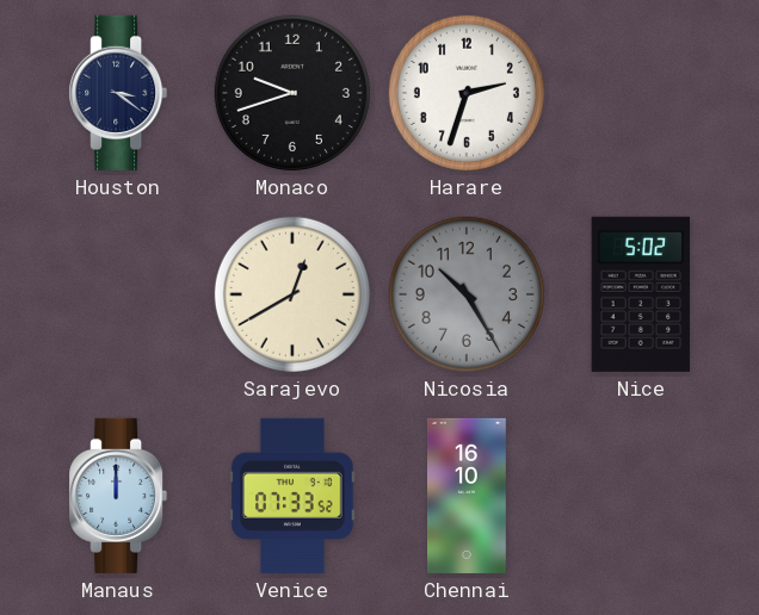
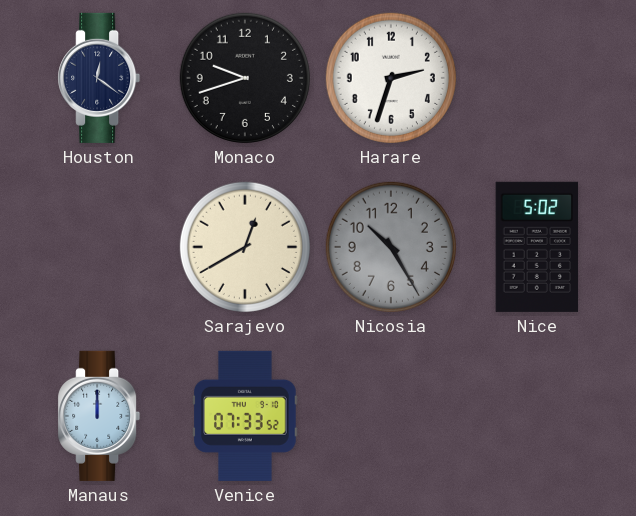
Houston: 3:21 -> 12:21 (99, 78)
Chennai: 16:10 -> none (468, 496)
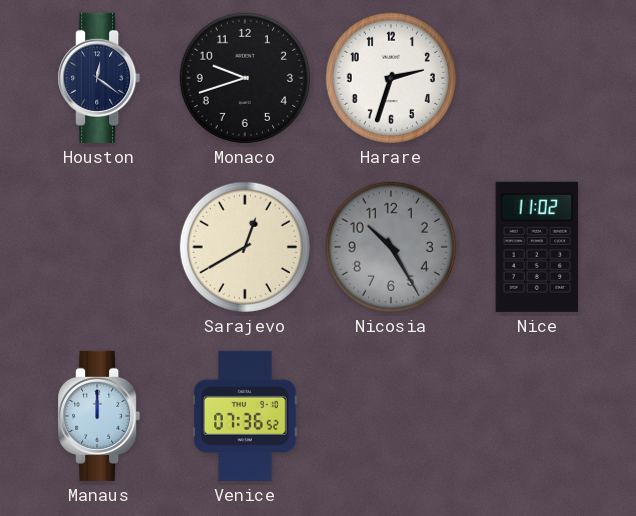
Nice: 5:02 -> 11:02 (537, 247)
Venice: 07:33 -> 07:36 (245, 416)
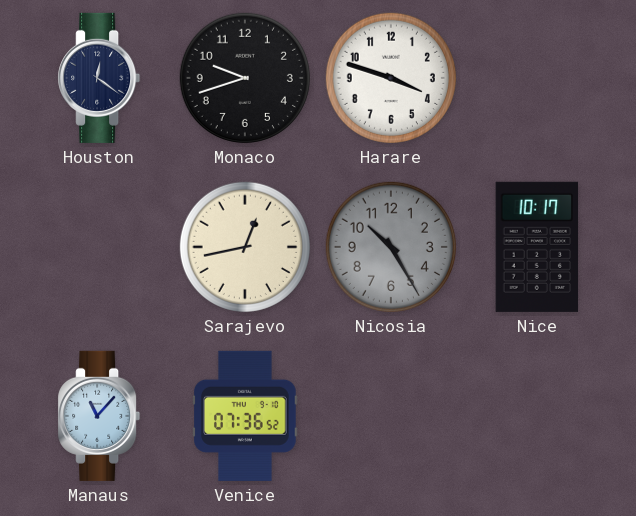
Harare: 2:33 -> 3:48 (391, 78)
Sarajevo: 12:40 -> 12:43 (245, 247)
Nice: 11:02 -> 10:17 (537, 247)
Manaus: 12:00 -> 11:07 (99, 416)
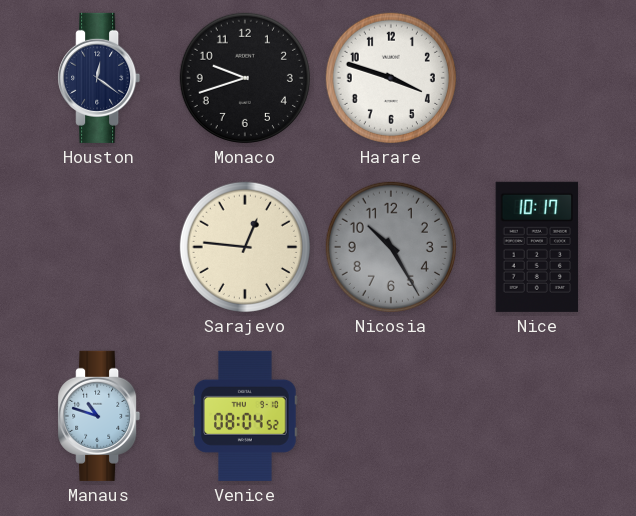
Sarajevo: 12:43 -> 12:46 (245, 247)
Manaus: 11:07 -> 10:48 (99, 416)
Venice: 07:36 -> 08:04 (245, 416)
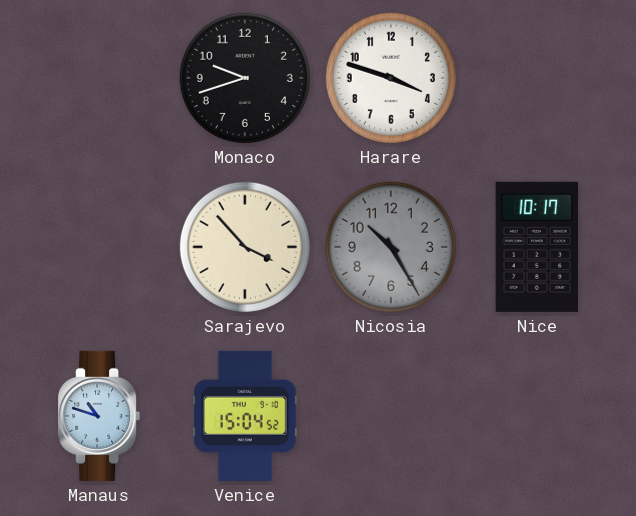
Houston: 12:21 -> none (99, 78)
Sarajevo: 12:46 -> 3:53 (245, 247)
Venice: 08:04 -> 15:04 (245, 416)
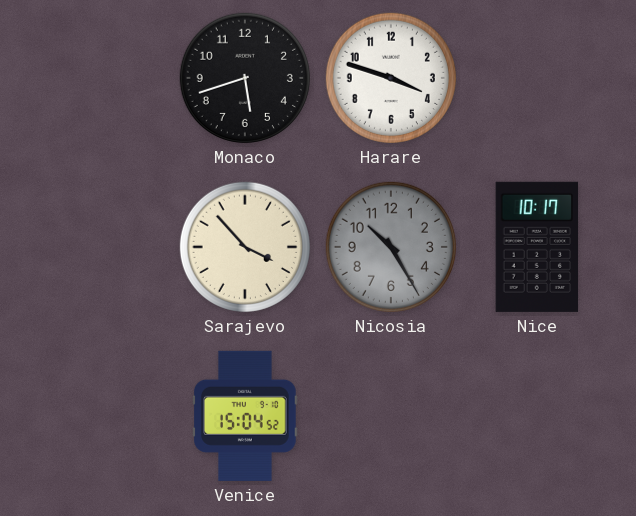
Monaco: 9:42 -> 5:42 (245, 78)
Manaus: 10:48 -> none (99, 416)
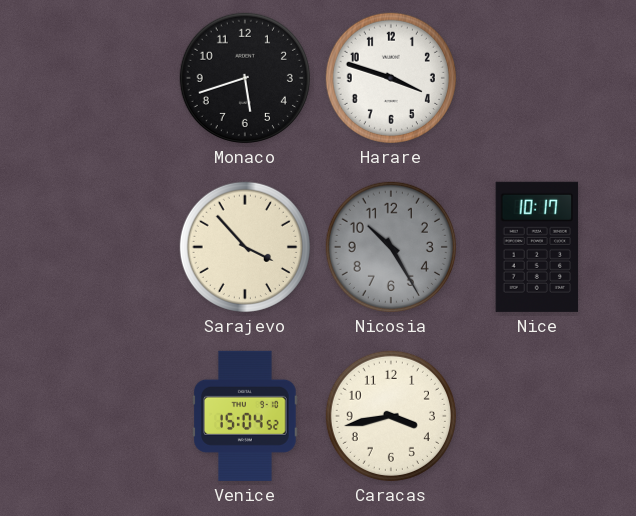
Caracas: none -> 3:43 (391, 416)
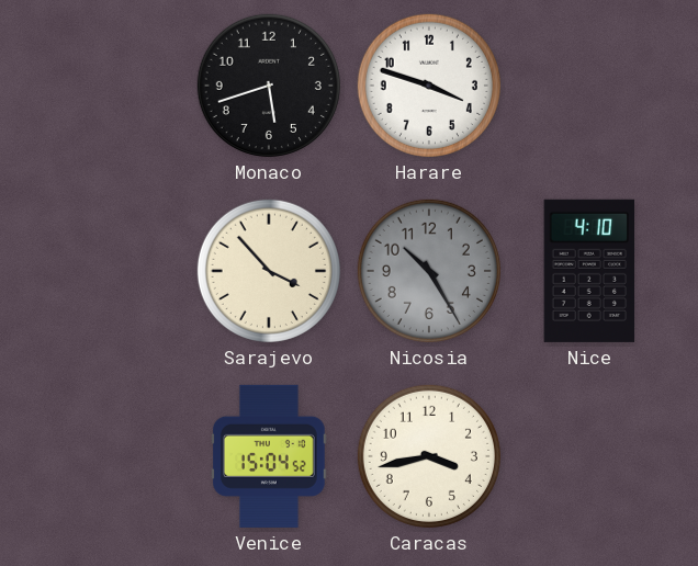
Nice: 10:17 -> 4:10 (589, 271)
